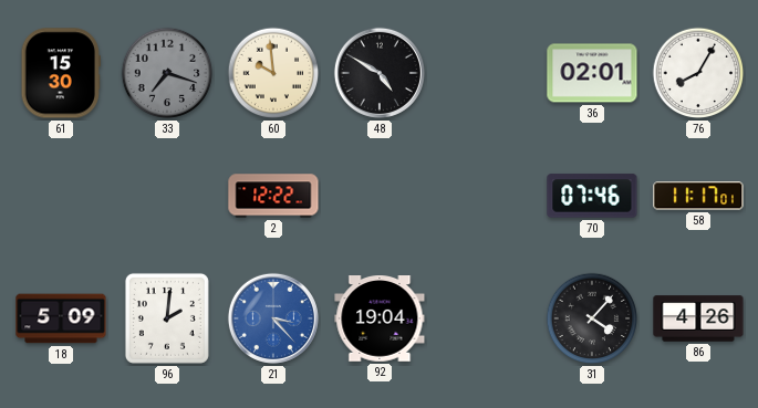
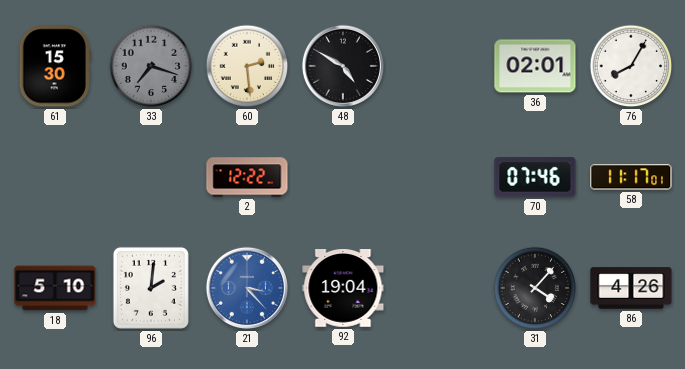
60: 9:59 -> 2:29 (247, 66)
18: 5:09 -> 5:10 (55, 288)
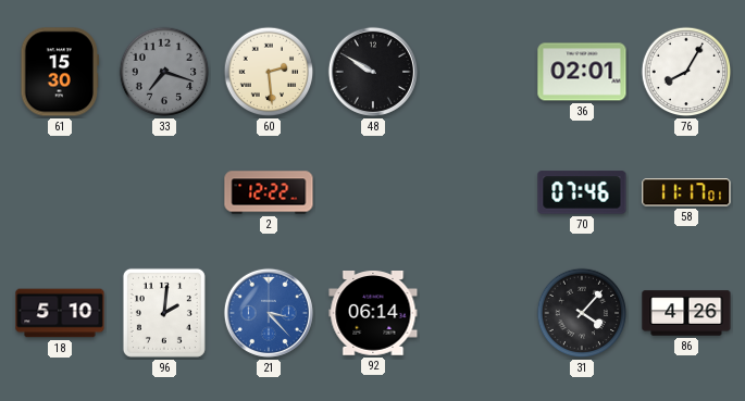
48: 4:50 -> 9:50 (373, 72)
92: 19:04 -> 06:14 (373, 314)
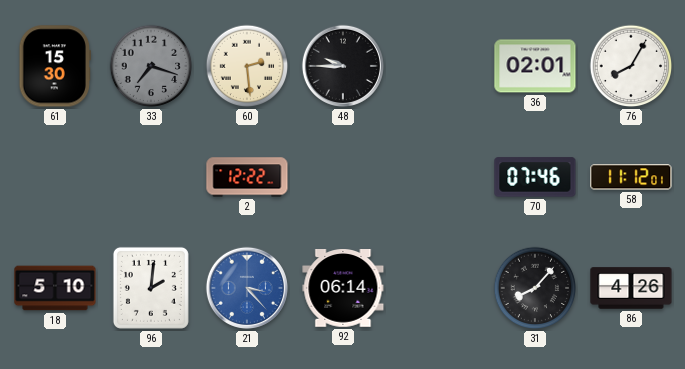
48: 9:50 -> 9:45 (343, 66)
58: 11:17 -> 11:12 (631, 177)
31: 4:07 -> 8:07 (535, 288)
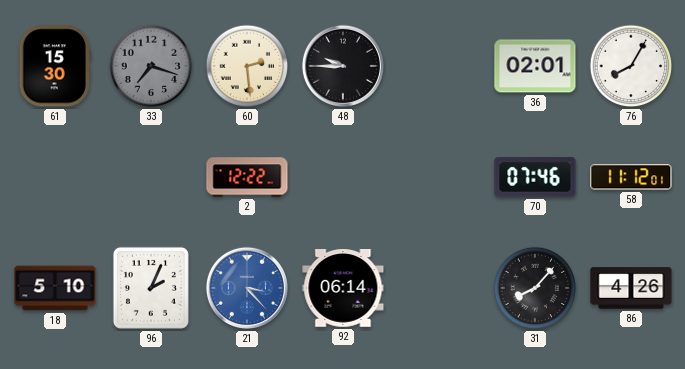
96: 2:01 -> 2:04 (151, 288)
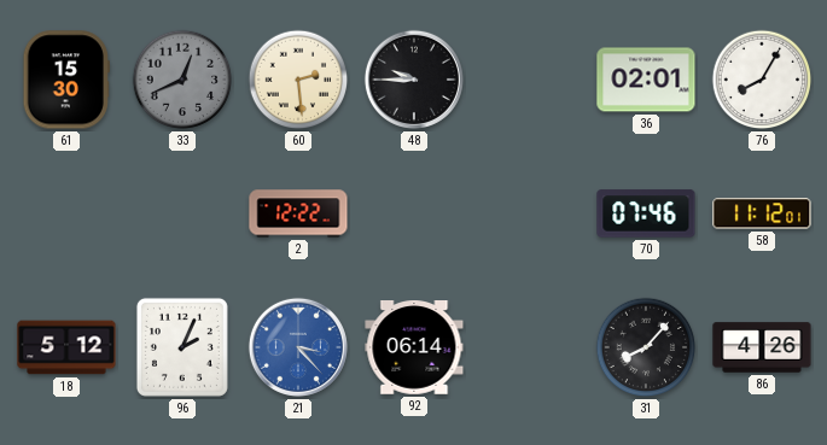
33: 7:18 -> 12:41 (182, 80)
18: 5:10 -> 5:12 (66, 347)
